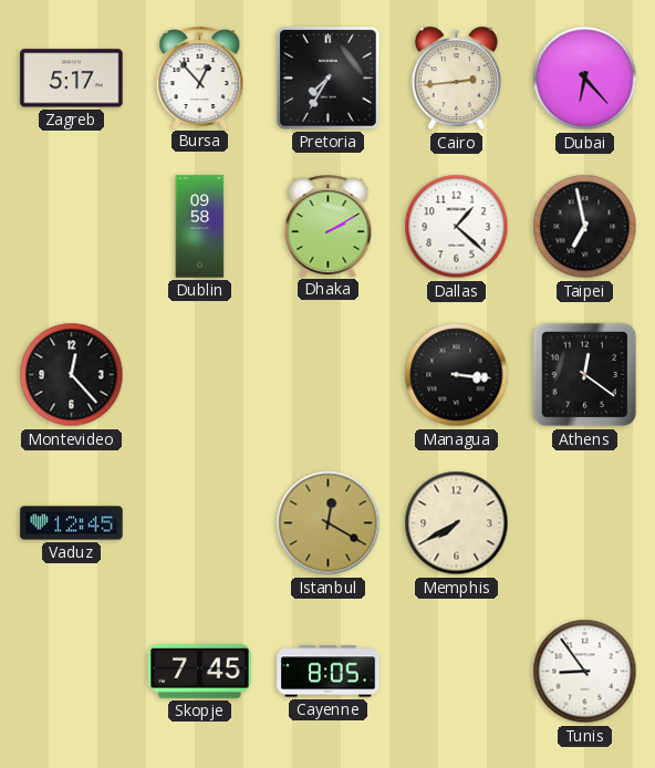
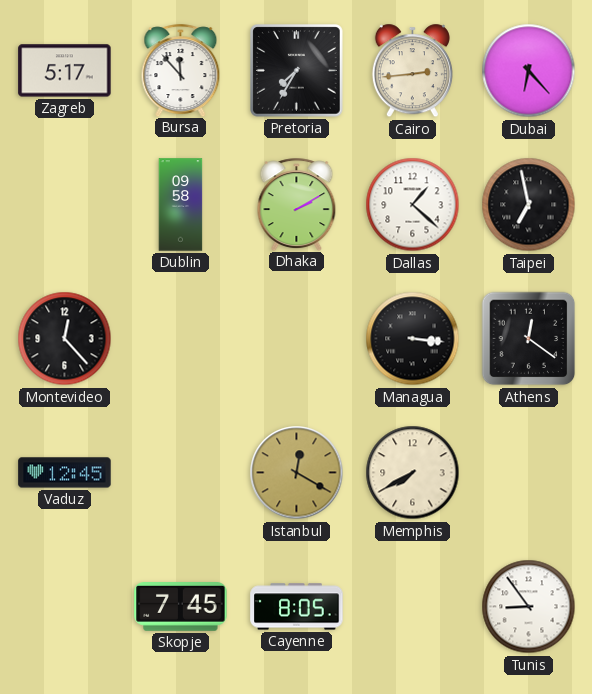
Bursa: 12:53 -> 11:53 (181, 70)
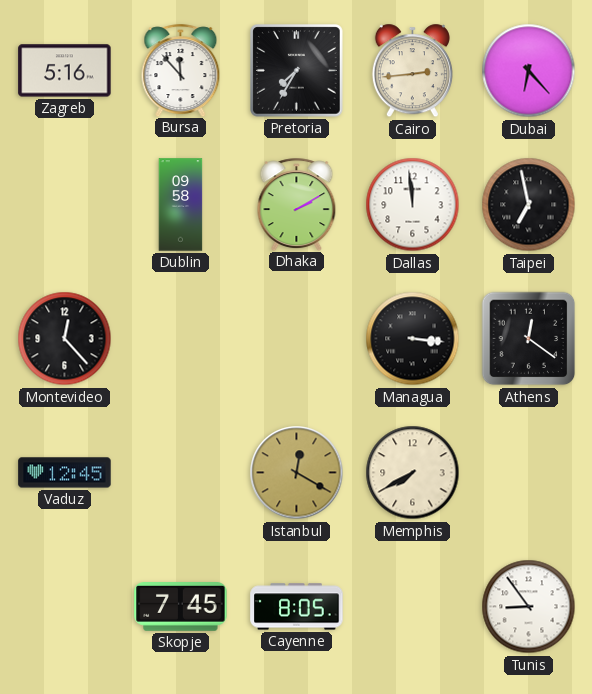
Zagreb: 5:17 -> 5:16 (65, 71)
Dallas: 1:22 -> 11:59 (413, 205)
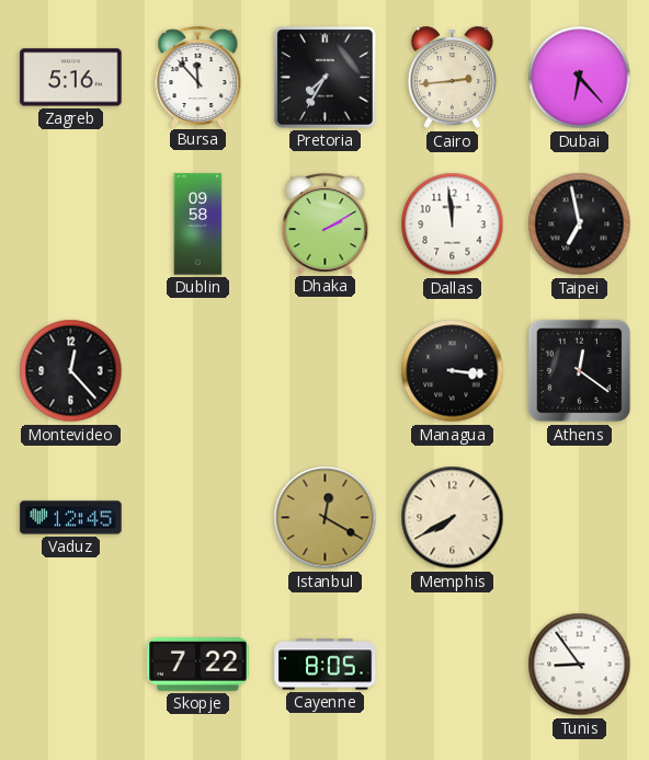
Skopje: 7:45 -> 7:22 (198, 665)
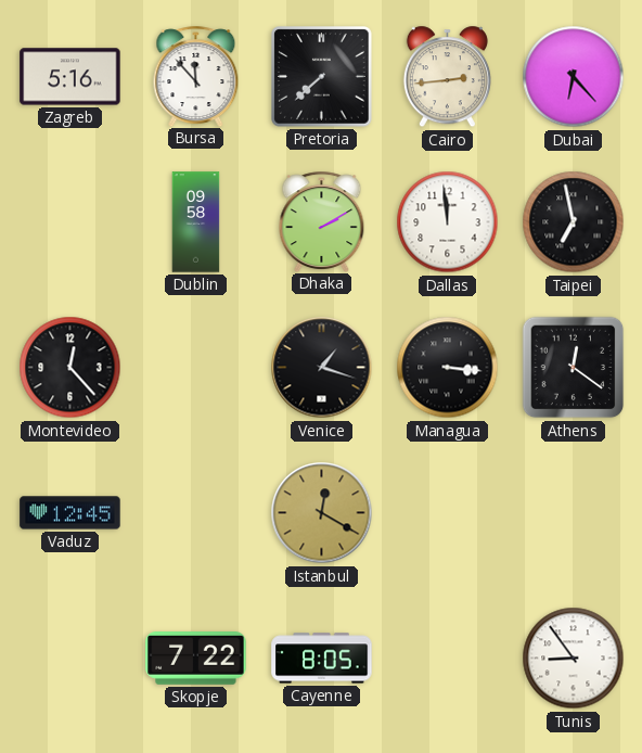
Pretoria: 7:35 -> 7:38 (322, 77)
Venice: none -> 1:18 (322, 368)
Memphis: 7:40 -> none (453, 518)
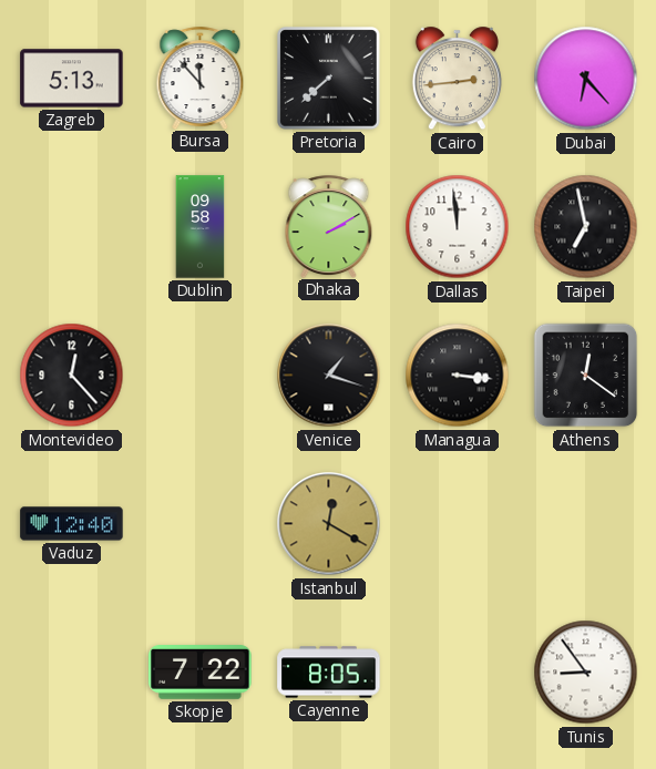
Zagreb: 5:16 -> 5:13 (72, 79)
Vaduz: 12:45 -> 12:40 (72, 524)
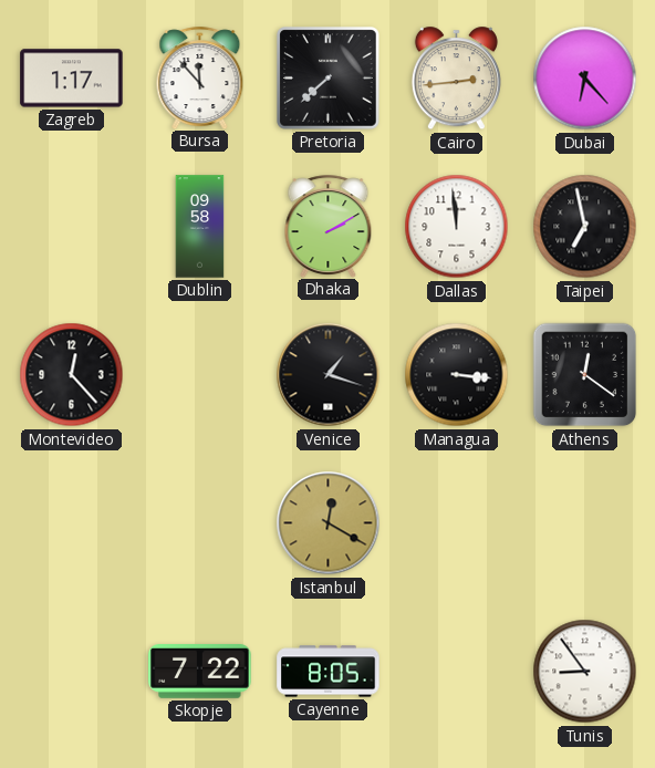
Zagreb: 5:13 -> 1:17 (72, 79)
Vaduz: 12:40 -> none (72, 524)
